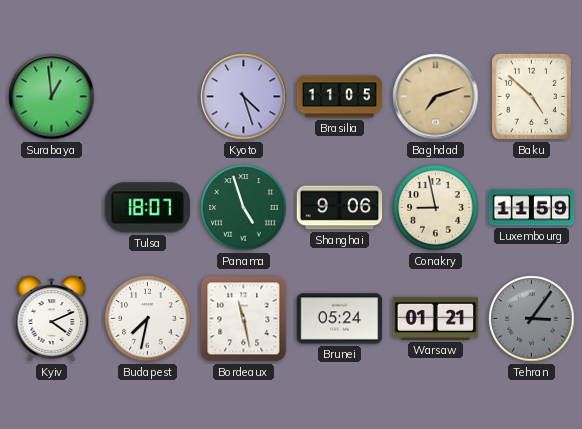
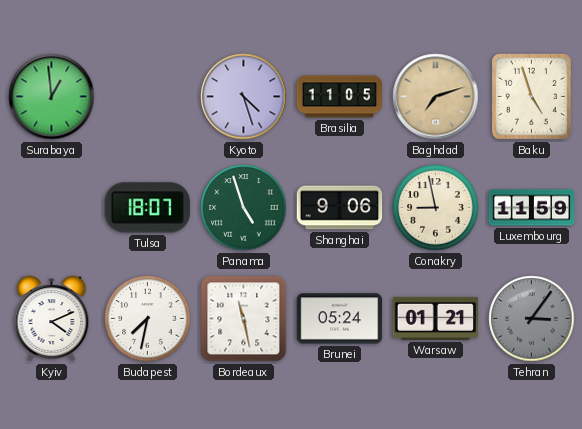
Baku: 4:52 -> 4:57 (531, 96)
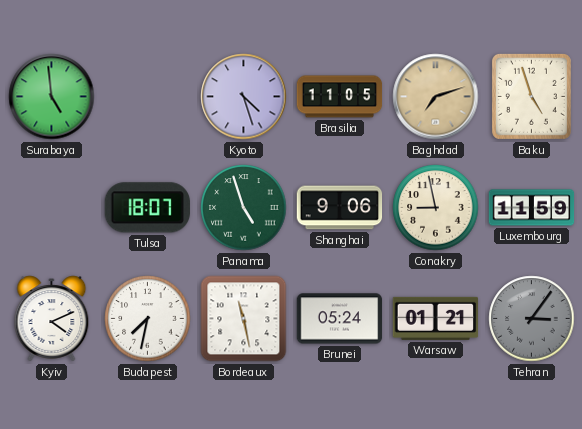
Surabaya: 12:59 -> 4:59 (52, 97)
